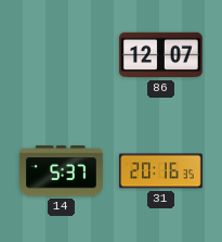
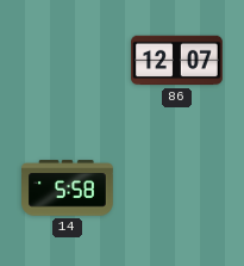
14: 5:37 -> 5:58 (68, 188)
31: 20:16 -> none (161, 171)
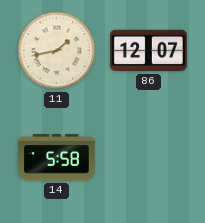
11: none -> 1:43 (57, 51)
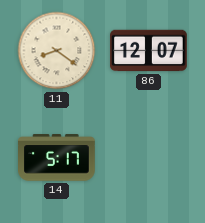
11: 1:43 -> 8:21 (57, 51)
14: 5:58 -> 5:17 (57, 158)
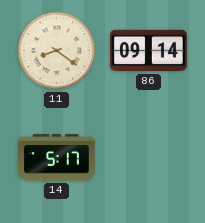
86: 12:07 -> 09:14 (149, 51)
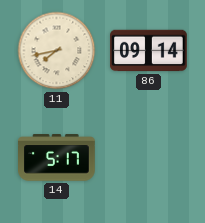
11: 8:21 -> 7:43 (57, 51)
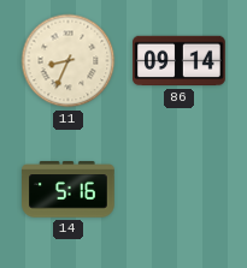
11: 7:43 -> 8:34 (69, 61)
14: 5:17 -> 5:16 (69, 190)
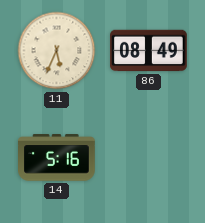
11: 8:34 -> 5:34 (57, 51)
86: 09:14 -> 08:49 (149, 51)
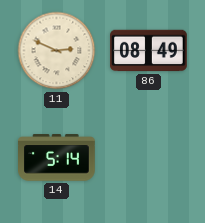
11: 5:34 -> 2:49 (57, 51)
14: 5:16 -> 5:14 (57, 158)
